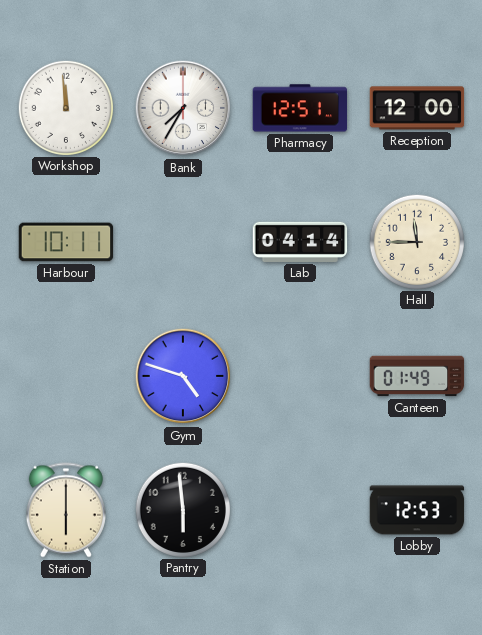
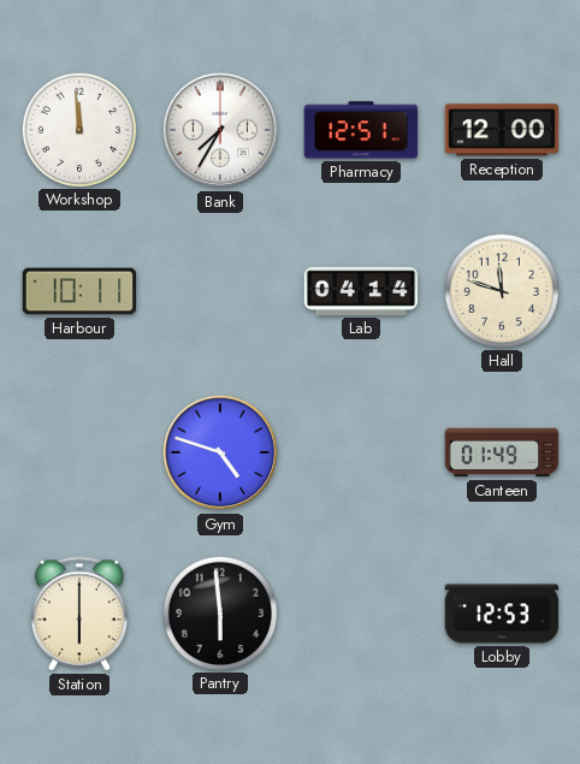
Hall: 11:45 -> 11:48 (501, 290)
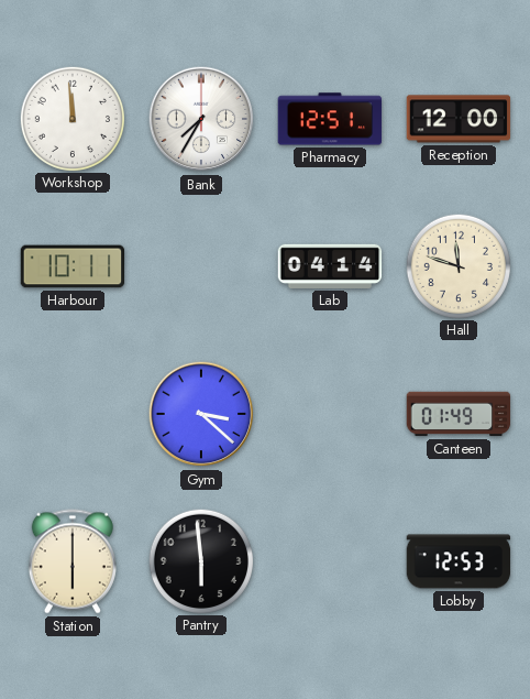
Gym: 4:48 -> 3:22 (201, 414)
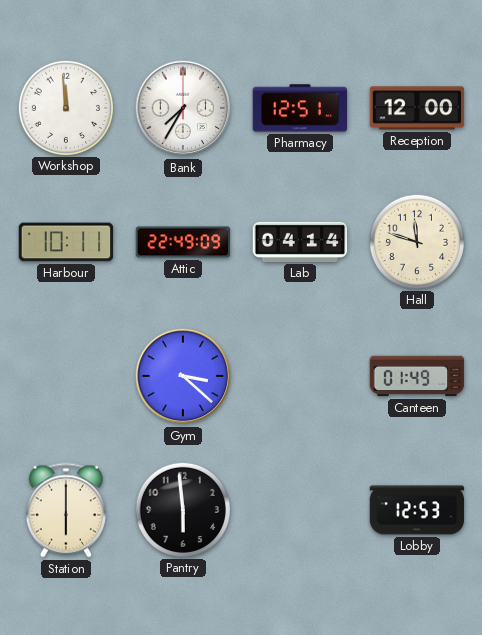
Attic: none -> 22:49 (183, 242)
